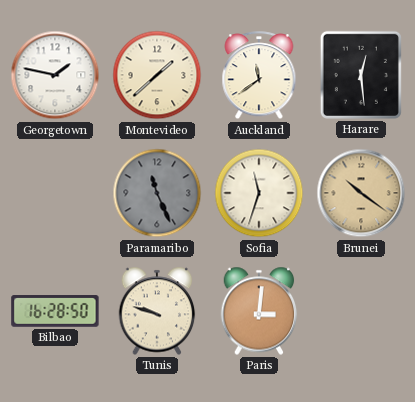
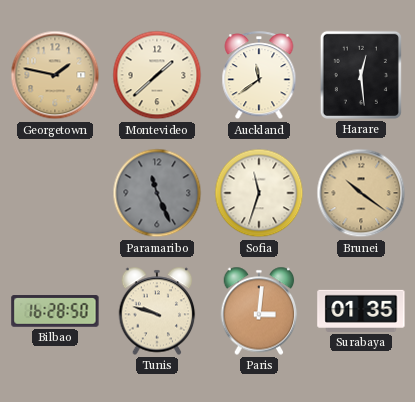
Georgetown dial: white -> champagne (55, 75)
Surabaya: none -> 01:35 (361, 311)
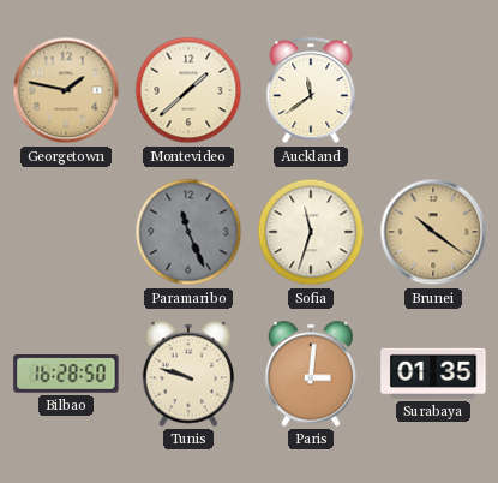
Harare: 12:29 -> none (361, 75)
